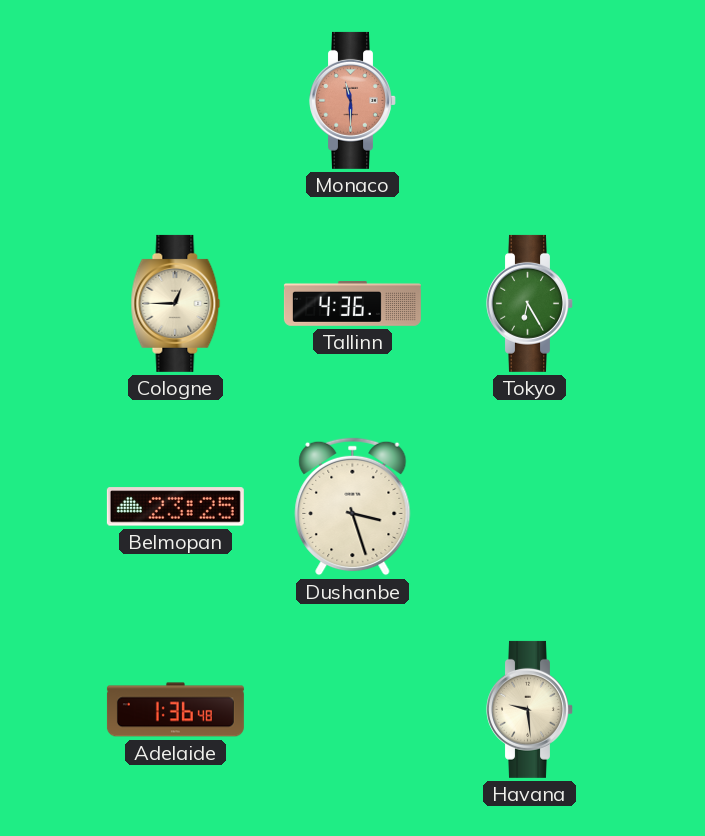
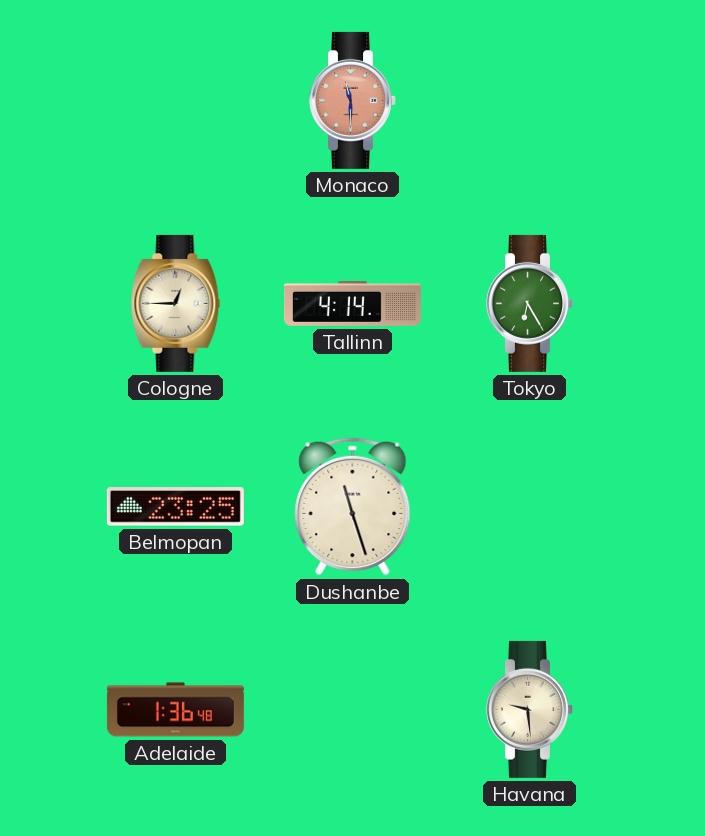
Tallinn: 4:36 -> 4:14 (352, 304)
Dushanbe: 3:27 -> 11:27 (353, 507)
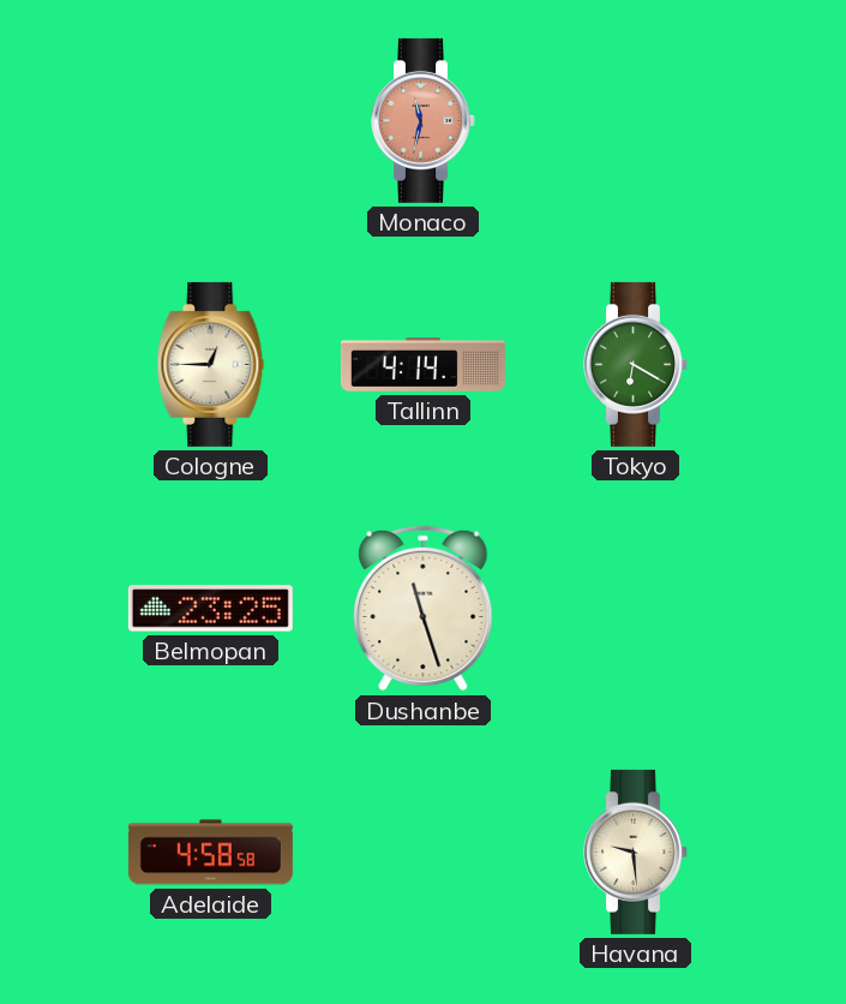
Monaco: 11:30 -> 11:32 (424, 120)
Tokyo: 6:25 -> 6:20 (636, 364)
Adelaide: 1:36 -> 4:58 (210, 853)
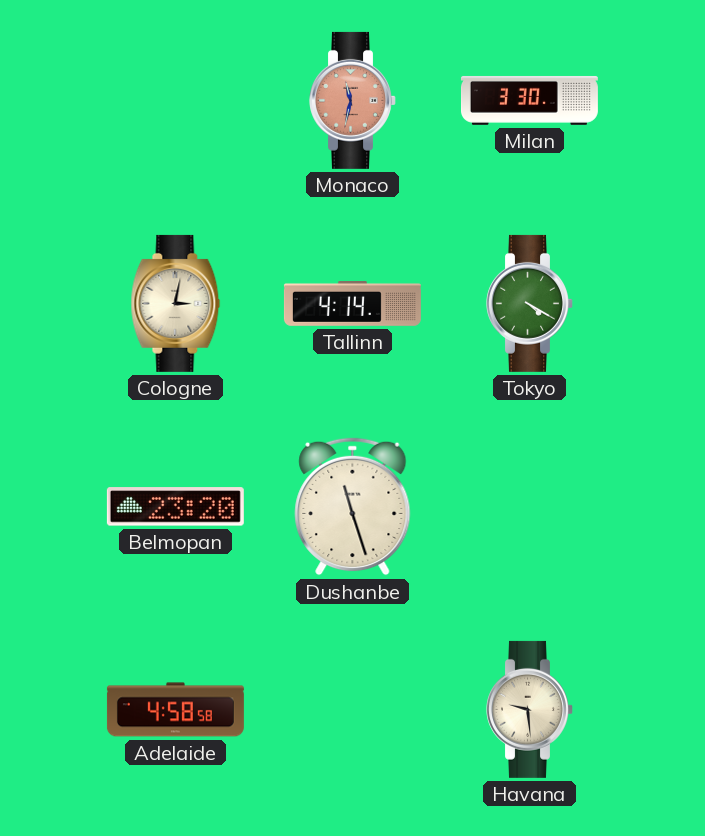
Milan: none -> 3:30 (529, 101)
Cologne: 12:45 -> 3:02 (176, 303)
Tokyo: 6:20 -> 4:20 (530, 303)
Belmopan: 23:25 -> 23:20 (175, 507)
